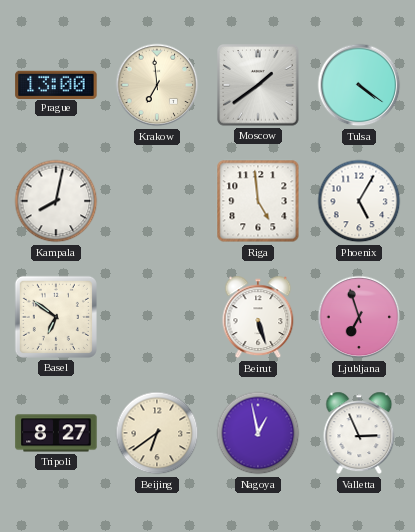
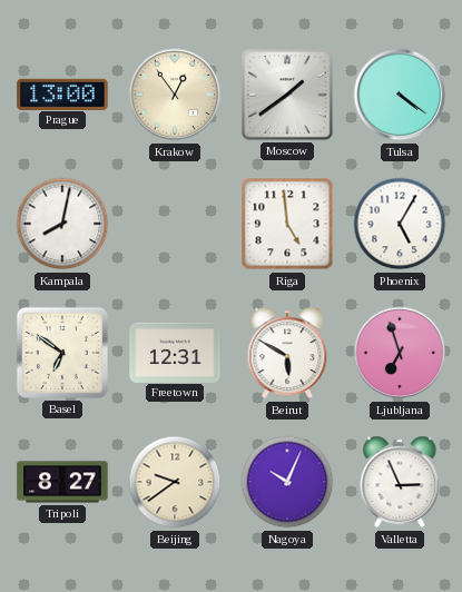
Krakow: 6:59 -> 12:54 (175, 95)
Freetown: none -> 12:31 (175, 352)
Beirut: 5:27 -> 5:50 (287, 353)
Beijing: 6:39 -> 9:39 (175, 482)
Nagoya: 12:58 -> 10:04 (287, 482)
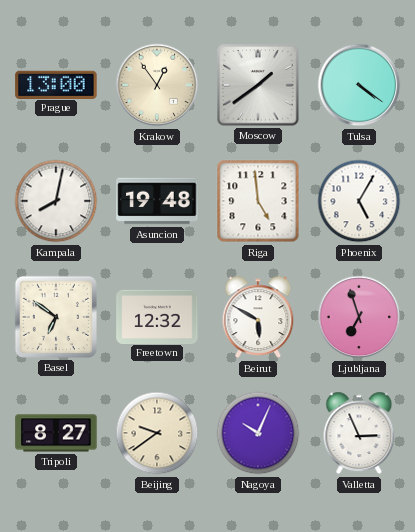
Asuncion: none -> 19:48 (157, 201)
Freetown: 12:31 -> 12:32 (157, 316)
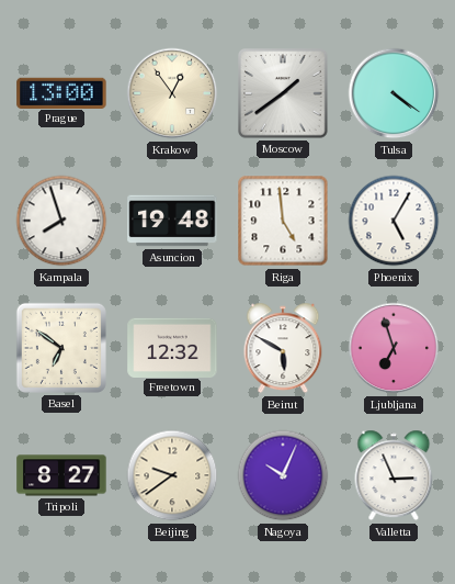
Kampala: 8:02 -> 7:57 (61, 221)
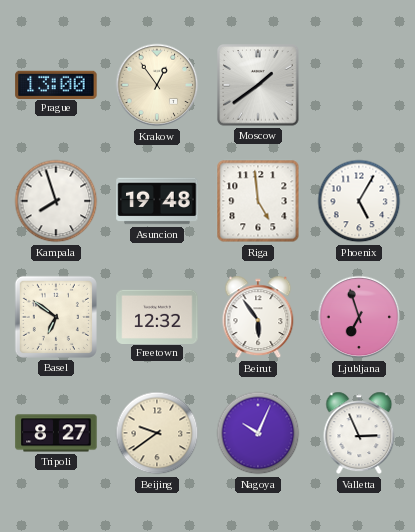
Tulsa: 4:21 -> none (394, 93)
Beirut: 5:50 -> 5:54 (258, 317)
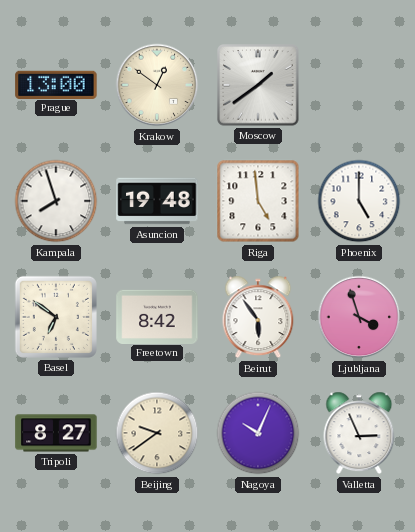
Krakow: 12:54 -> 12:51 (157, 85)
Phoenix: 5:05 -> 5:00 (359, 201)
Freetown: 12:32 -> 8:42 (157, 316)
Ljubljana: 6:57 -> 3:57 (359, 317)
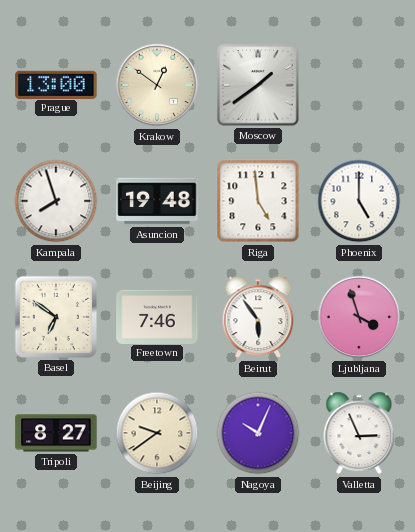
Freetown: 8:42 -> 7:46 (157, 316)
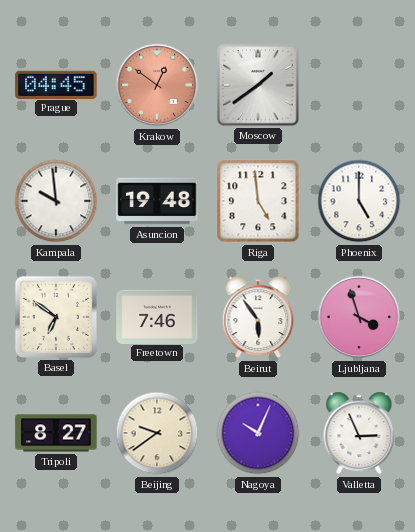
Prague: 13:00 -> 04:45 (56, 84)
Krakow dial: cream -> salmon (157, 85)
Kampala: 7:57 -> 9:59 (56, 201)
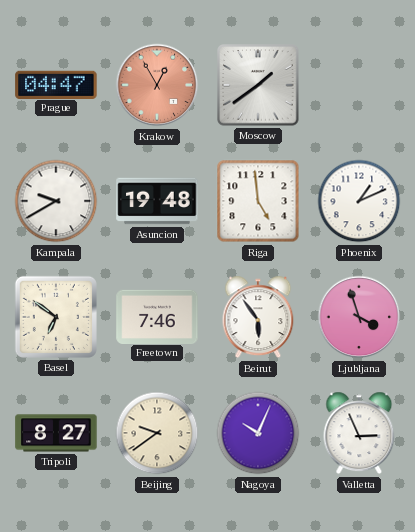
Prague: 04:45 -> 04:47 (56, 84)
Krakow: 12:51 -> 12:55 (157, 85)
Kampala: 9:59 -> 9:40 (56, 201)
Phoenix: 5:00 -> 1:11 (359, 201)
